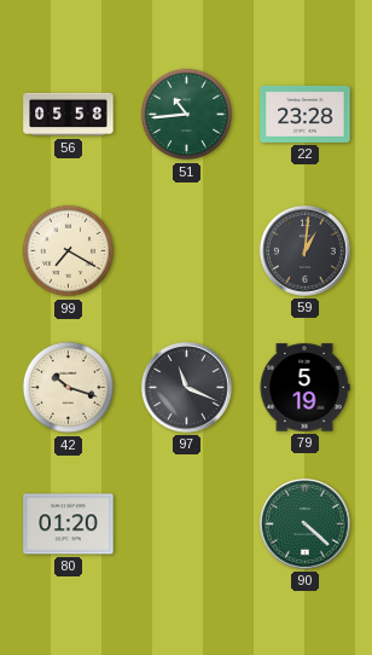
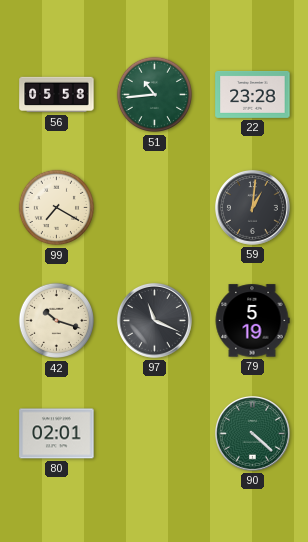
80: 01:20 -> 02:01 (57, 434)
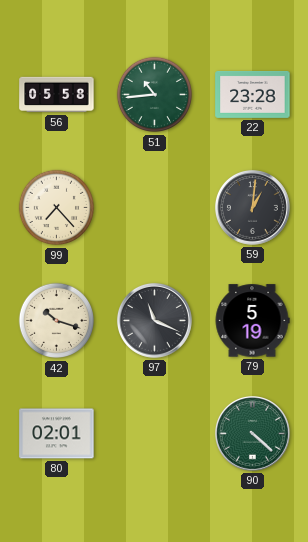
99: 7:20 -> 7:23 (57, 208)
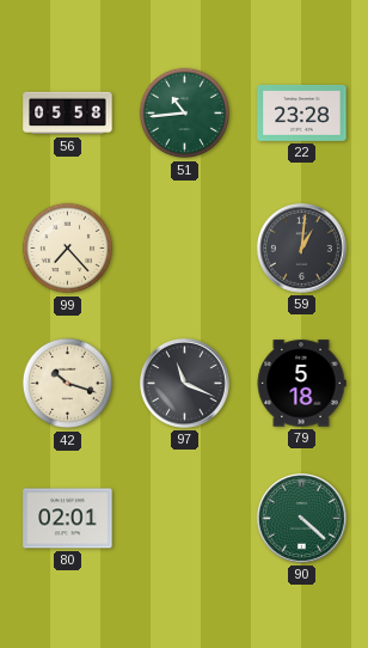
79: 5:19 -> 5:18 (301, 384)
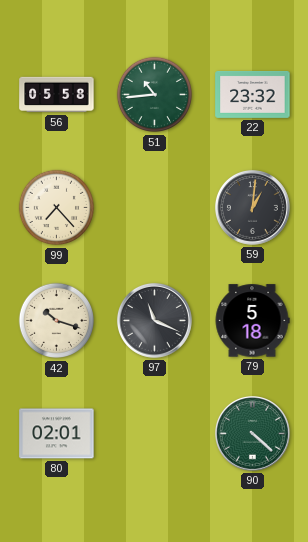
22: 23:28 -> 23:32 (253, 94)
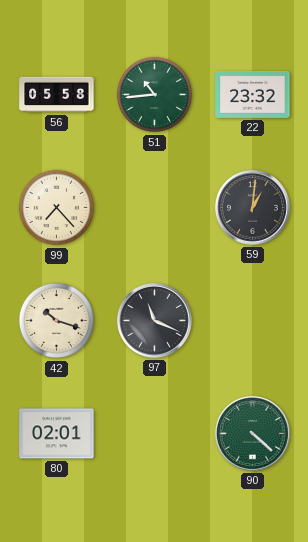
79: 5:18 -> none (252, 321)
